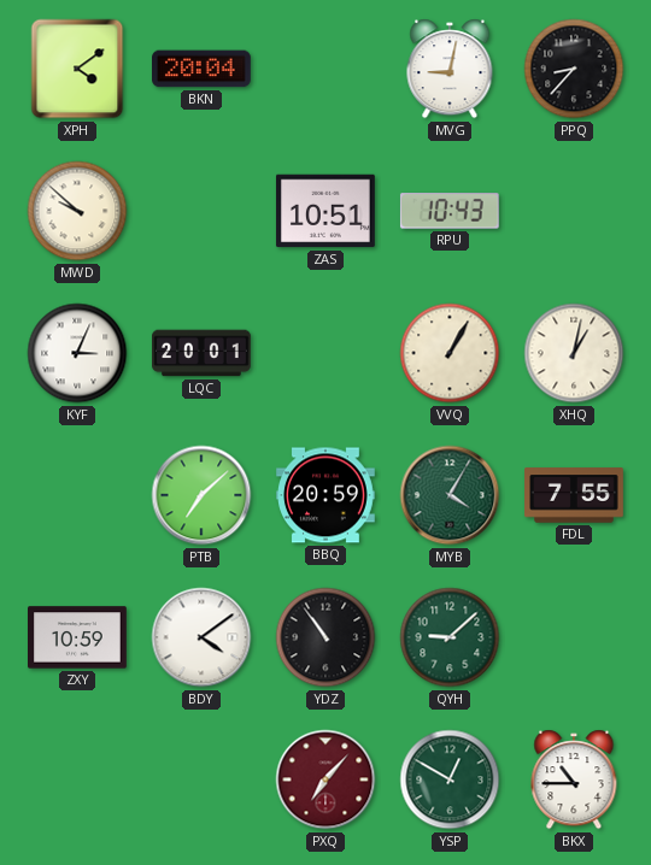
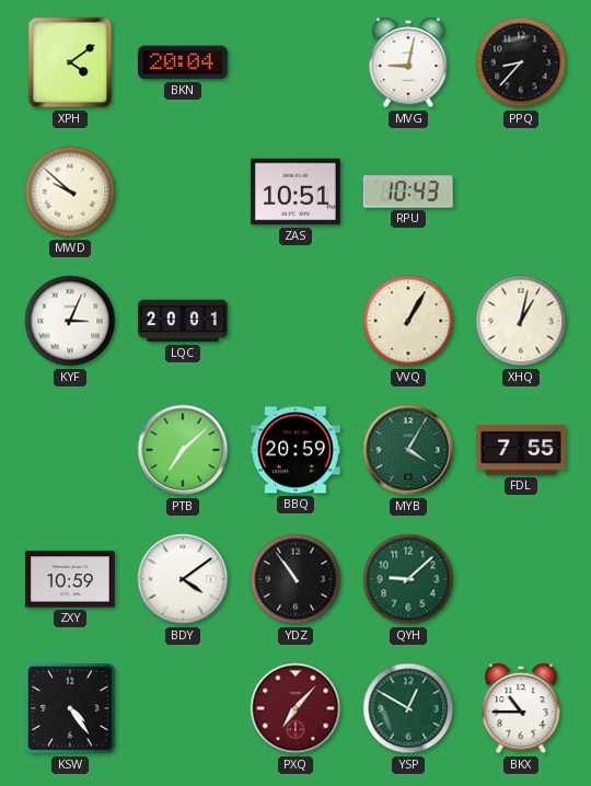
KSW: none -> 4:24 (70, 708)
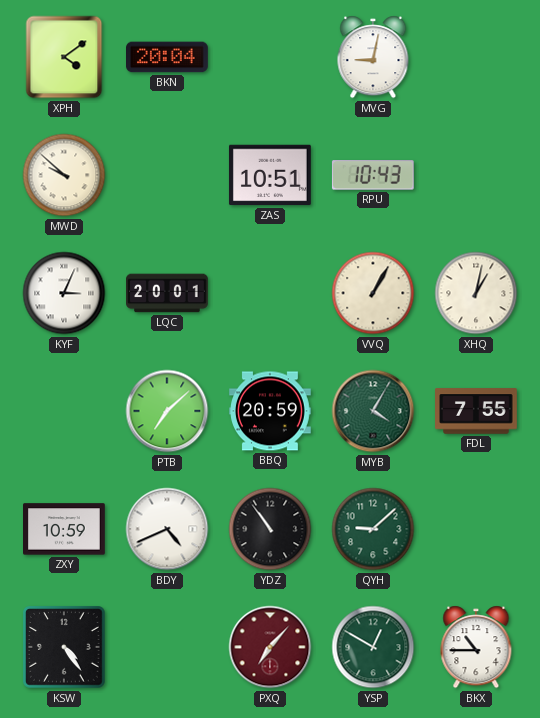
PPQ: 8:37 -> none (521, 62)
BDY: 4:09 -> 4:41 (167, 529)
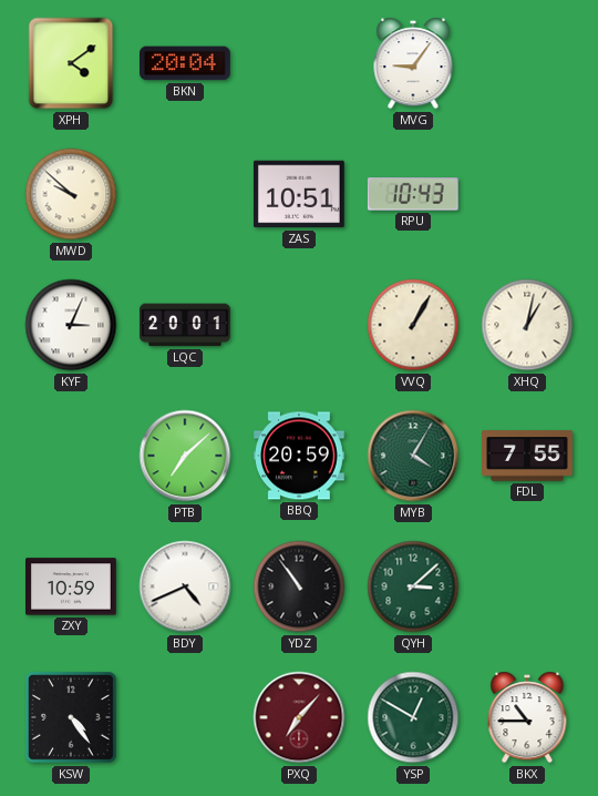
MVG: 9:02 -> 9:06 (413, 63)
QYH: 9:08 -> 3:08 (413, 586)
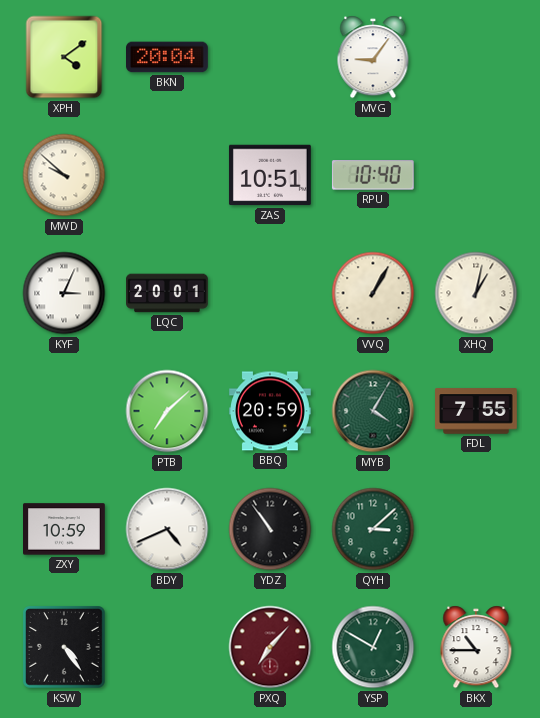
RPU: 10:43 -> 10:40 (373, 175)
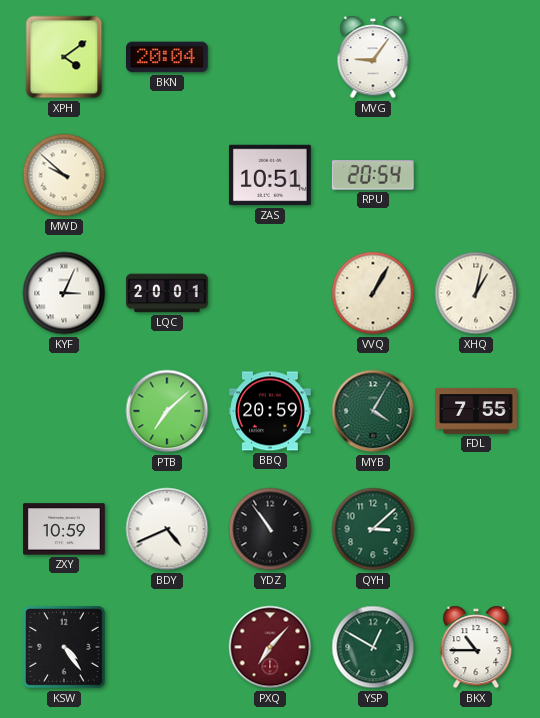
RPU: 10:40 -> 20:54 (373, 175)
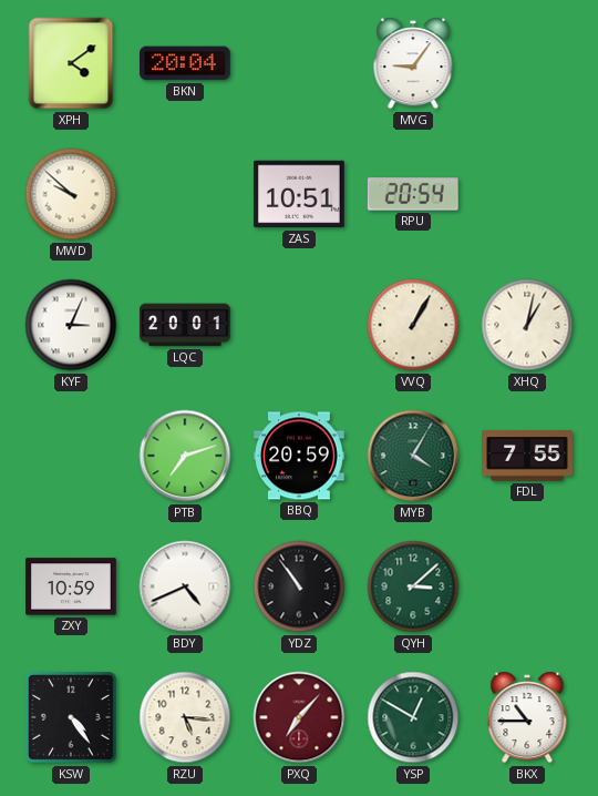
PTB: 7:08 -> 7:12 (185, 456)
RZU: none -> 5:16 (185, 717)
